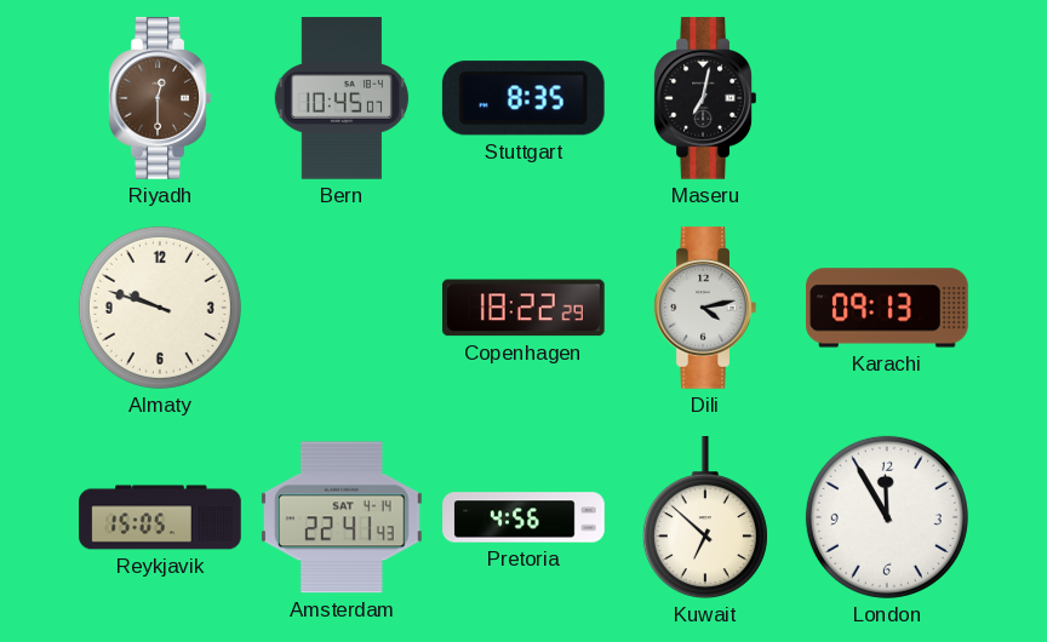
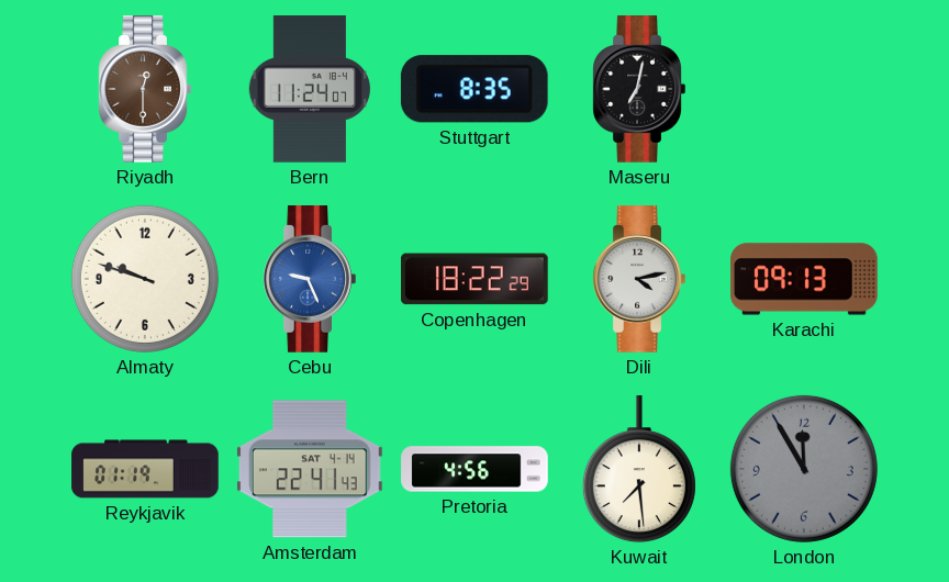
Bern: 10:45 -> 11:24 (310, 89)
Cebu: none -> 9:26 (310, 279)
Reykjavik: 15:05 -> 01:19 (145, 469)
Kuwait: 6:52 -> 7:29 (639, 470)
London dial: white -> grey (804, 469)
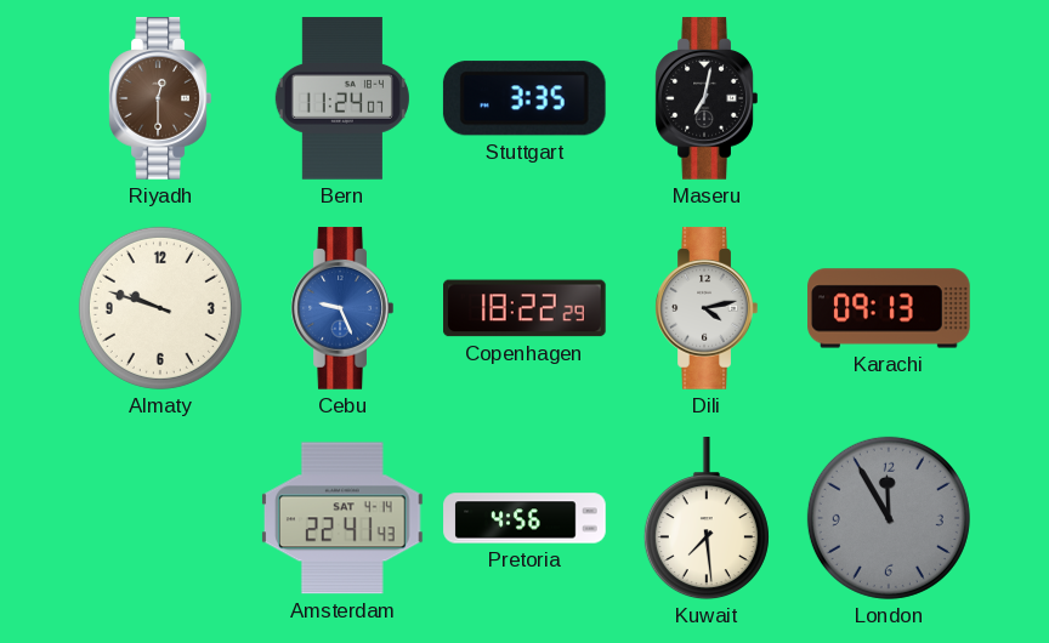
Stuttgart: 8:35 -> 3:35 (524, 98)
Reykjavik: 01:19 -> none (145, 469)
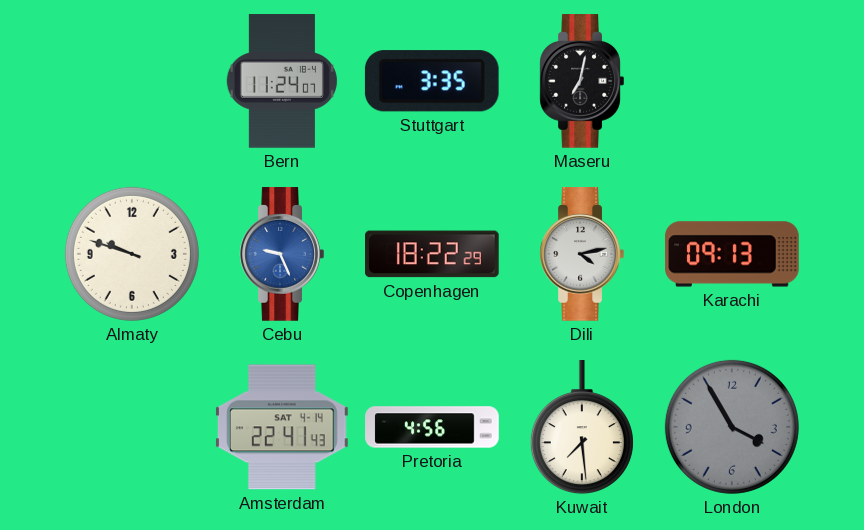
Riyadh: 12:30 -> none (160, 98)
London: 11:55 -> 3:55 (732, 427)
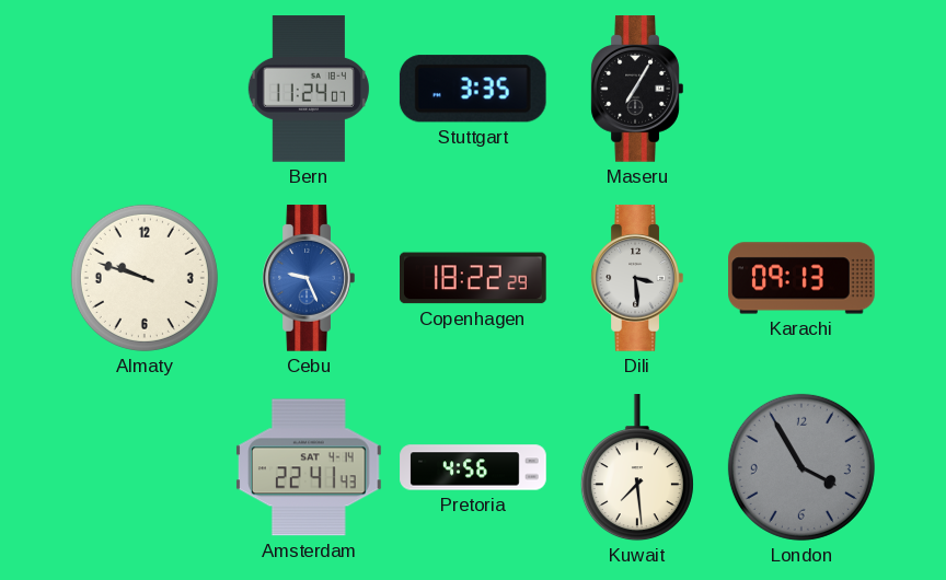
Maseru: 7:02 -> 7:05 (637, 89)
Dili: 4:13 -> 3:29 (637, 278)
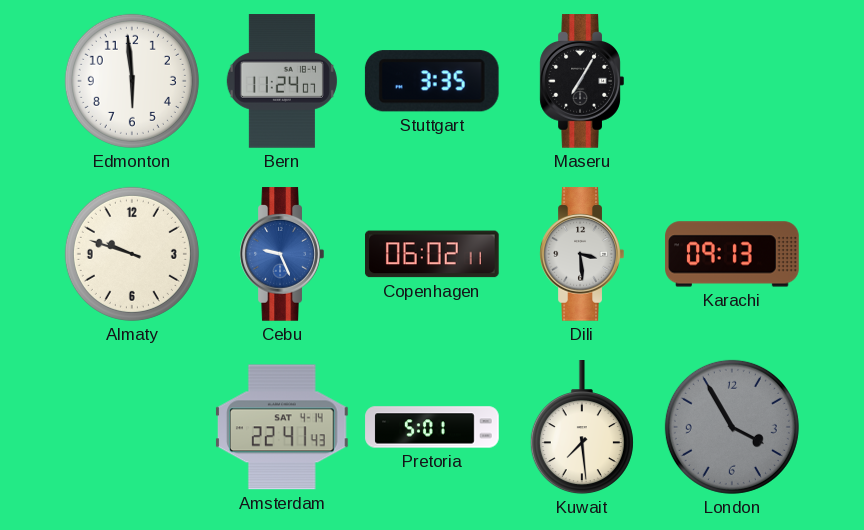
Edmonton: none -> 5:59 (132, 81)
Copenhagen: 18:22 -> 06:02 (433, 254)
Pretoria: 4:56 -> 5:01 (432, 427)
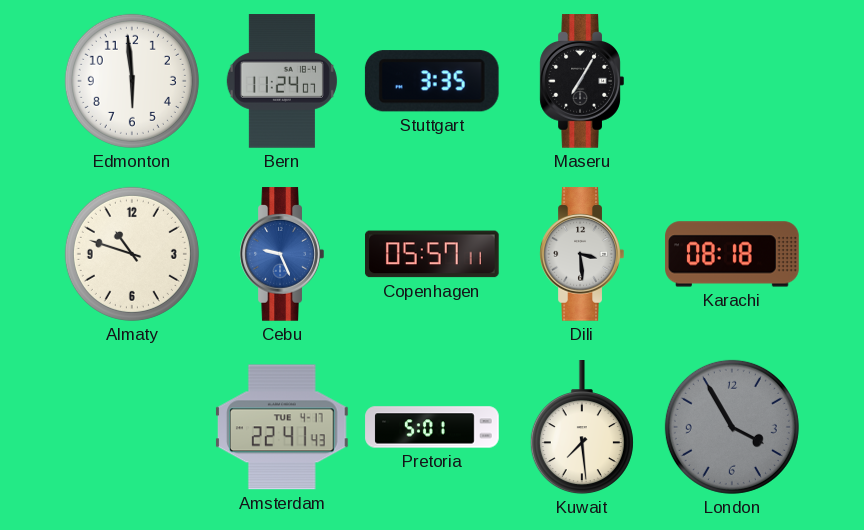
Almaty: 9:48 -> 10:48 (132, 254)
Copenhagen: 06:02 -> 05:57 (433, 254)
Karachi: 09:13 -> 08:18 (732, 254)
Amsterdam date: SAT 4-14 -> TUE 4-17 (282, 427)
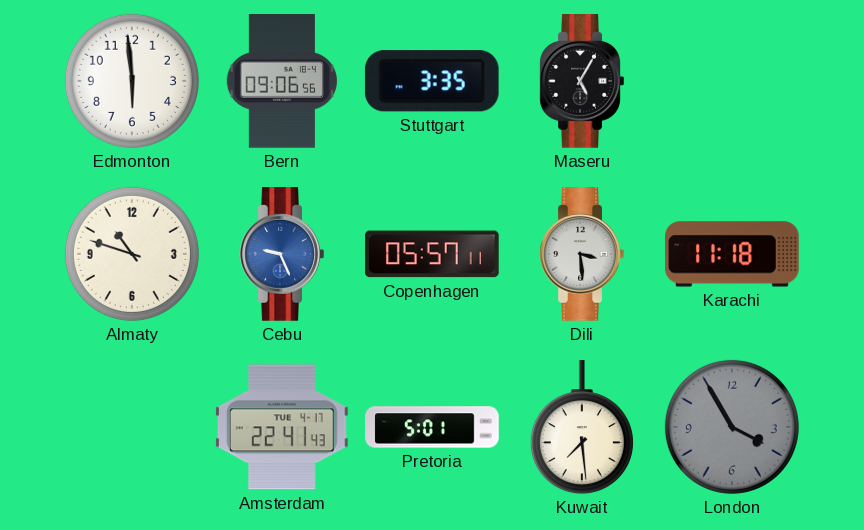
Bern: 11:24 -> 09:06 (282, 81)
Maseru: 7:05 -> 5:05 (582, 81)
Karachi: 08:18 -> 11:18 (732, 254)
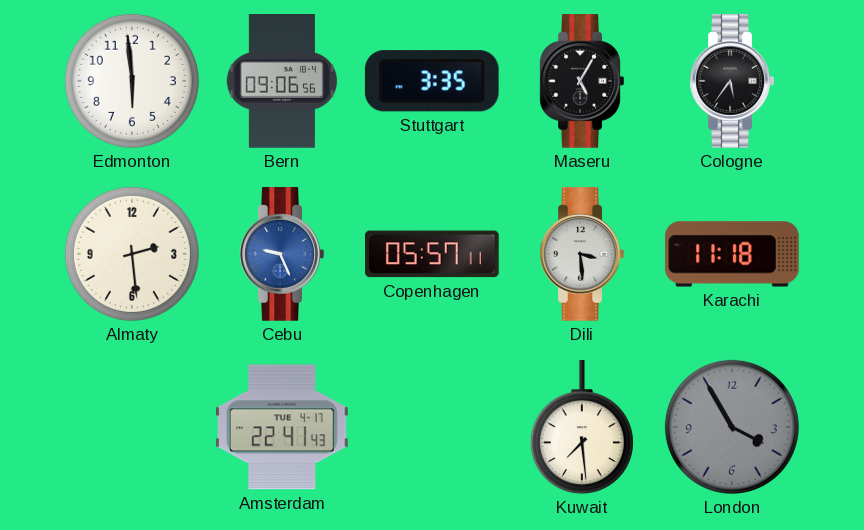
Cologne: none -> 5:36 (732, 81)
Almaty: 10:48 -> 2:29 (132, 254)
Pretoria: 5:01 -> none (432, 427)
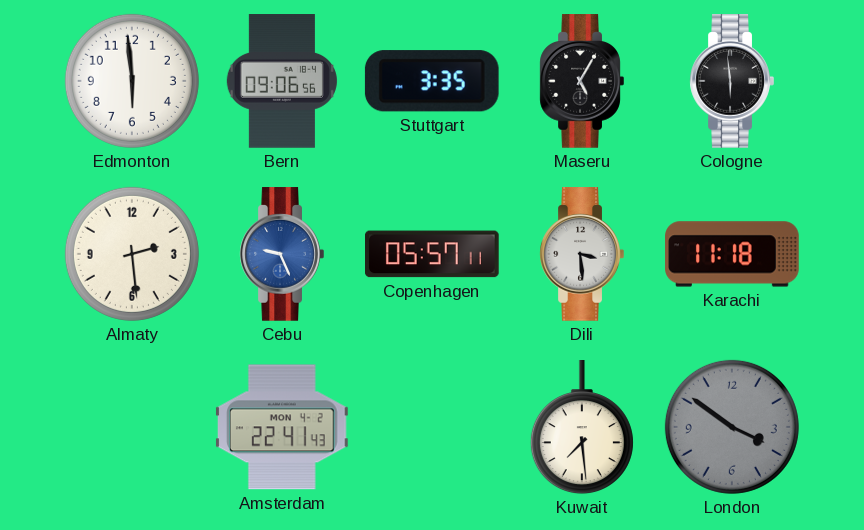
Cologne: 5:36 -> 5:59 (732, 81)
Amsterdam date: TUE 4-17 -> MON 4-2 (282, 427)
London: 3:55 -> 3:51 (732, 427)
